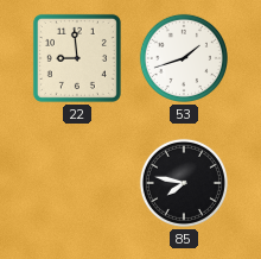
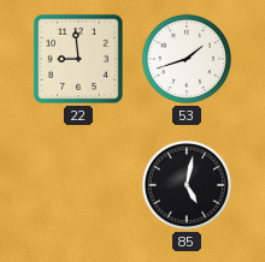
85: 7:47 -> 5:02 (187, 185)
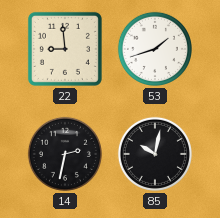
14: none -> 2:32 (65, 154)
85: 5:02 -> 10:02 (155, 154)
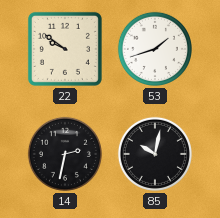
22: 8:59 -> 9:51 (65, 49)
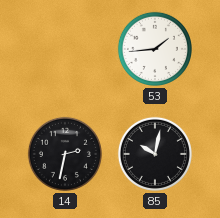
22: 9:51 -> none (65, 49)
53: 1:42 -> 1:44 (155, 49)
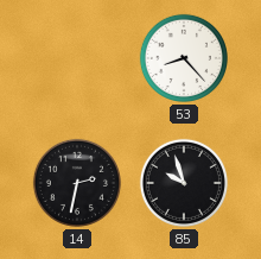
53: 1:44 -> 8:23 (184, 58)
85: 10:02 -> 9:57 (184, 183)
